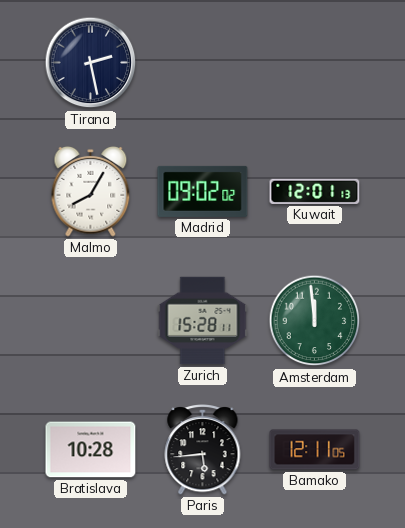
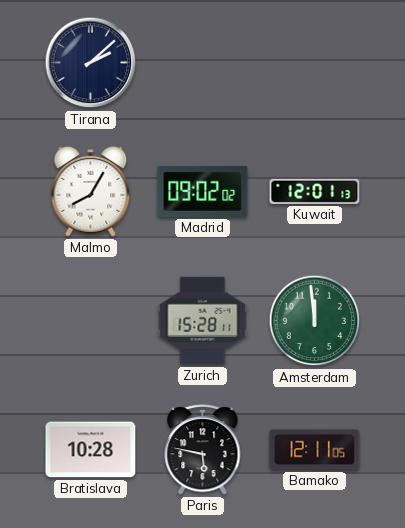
Tirana: 2:28 -> 2:08 (91, 63)
Paris: 5:44 -> 5:47 (203, 450)
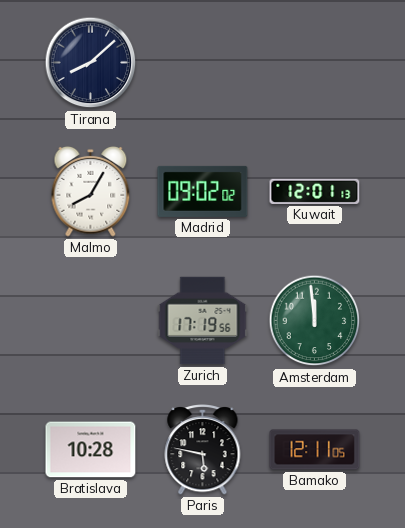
Tirana: 2:08 -> 8:08 (91, 63)
Zurich: 15:28 -> 17:19 (203, 321)
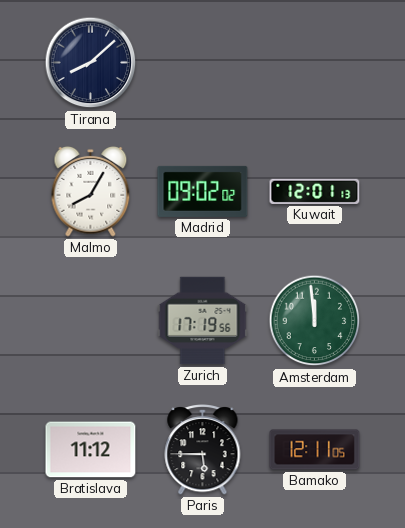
Bratislava: 10:28 -> 11:12 (91, 450)
Paris: 5:47 -> 5:45 (203, 450)
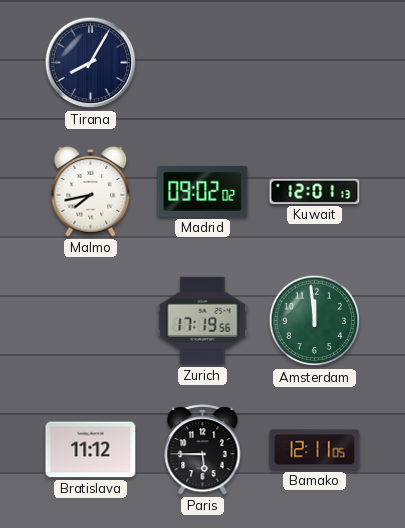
Tirana: 8:08 -> 8:05 (91, 63)
Malmo: 8:05 -> 7:43 (91, 191)
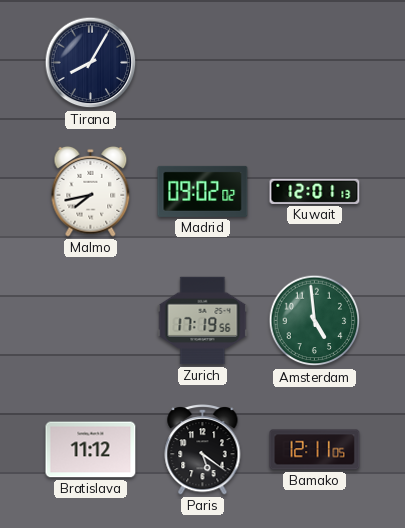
Amsterdam: 11:59 -> 4:59 (315, 321)
Paris: 5:45 -> 5:21 (203, 450)
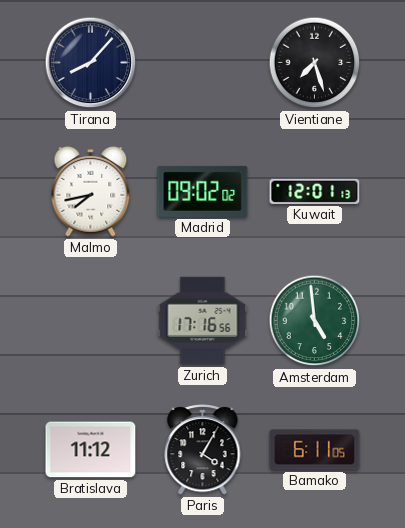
Tirana: 8:05 -> 8:07 (91, 63)
Vientiane: none -> 7:27 (315, 63)
Zurich: 17:19 -> 17:16 (203, 321)
Paris: 5:21 -> 4:05 (203, 450)
Bamako: 12:11 -> 6:11 (315, 450)
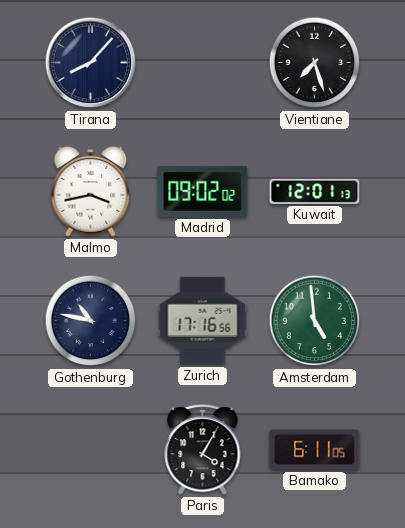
Malmo: 7:43 -> 3:43 (91, 191)
Gothenburg: none -> 10:47 (91, 321)
Bratislava: 11:12 -> none (91, 450)
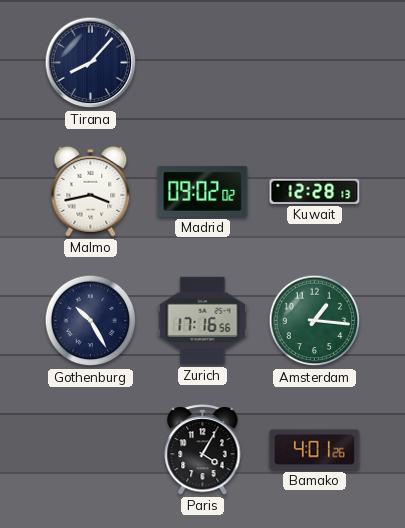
Vientiane: 7:27 -> none (315, 63)
Kuwait: 12:01 -> 12:28 (315, 191)
Gothenburg: 10:47 -> 10:25 (91, 321)
Amsterdam: 4:59 -> 1:16 (315, 321)
Bamako: 6:11 -> 4:01 (315, 450)
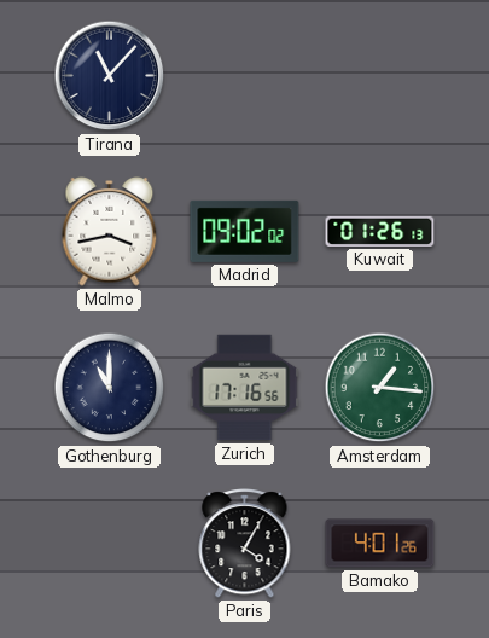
Tirana: 8:07 -> 11:07 (110, 76)
Kuwait: 12:28 -> 01:26 (380, 231)
Gothenburg: 10:25 -> 11:00 (110, 388)
